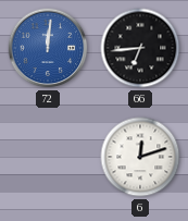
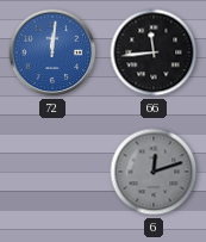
66: 6:44 -> 11:44 (154, 52)
6 dial: white -> grey (154, 172)
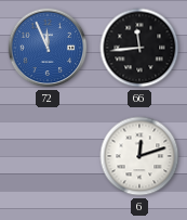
72: 12:01 -> 11:56 (48, 48)
6 dial: grey -> white (139, 156)
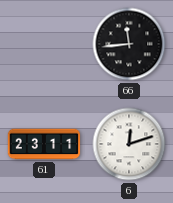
72: 11:56 -> none (48, 48)
61: none -> 23:11 (44, 144)
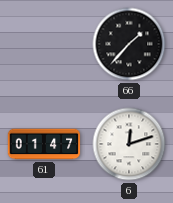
66: 11:44 -> 1:37 (129, 44)
61: 23:11 -> 01:47 (44, 144)
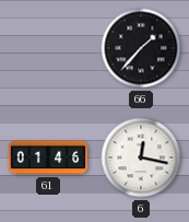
61: 01:47 -> 01:46 (48, 157)
6: 12:12 -> 12:17 (141, 157)
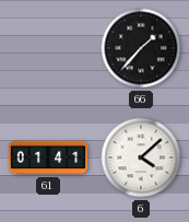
61: 01:46 -> 01:41 (48, 157)
6: 12:17 -> 4:08 (141, 157)
